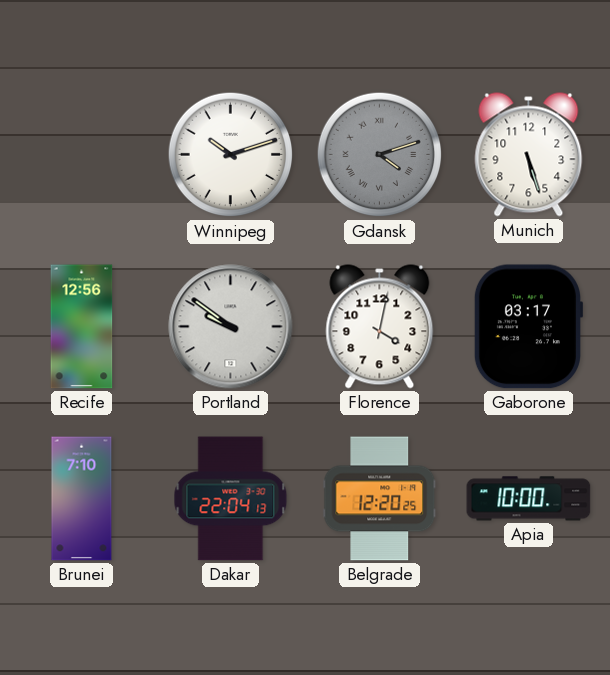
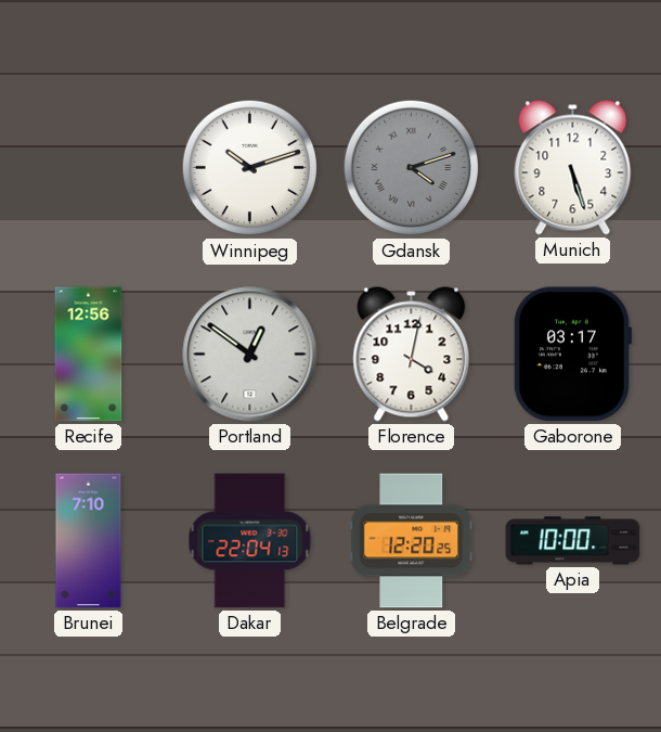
Portland: 9:51 -> 12:51 (250, 355)
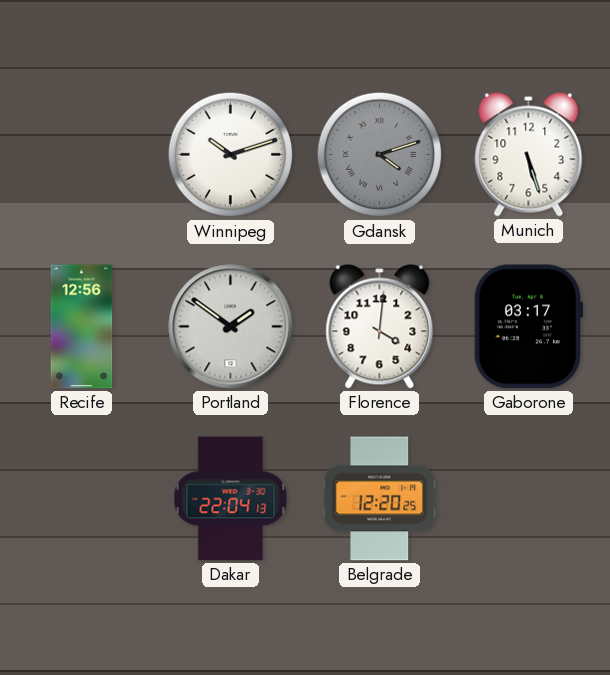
Portland: 12:51 -> 1:51 (231, 327)
Florence: 4:02 -> 4:01 (380, 327)
Brunei: 7:10 -> none (89, 541)
Apia: 10:00 -> none (573, 541)
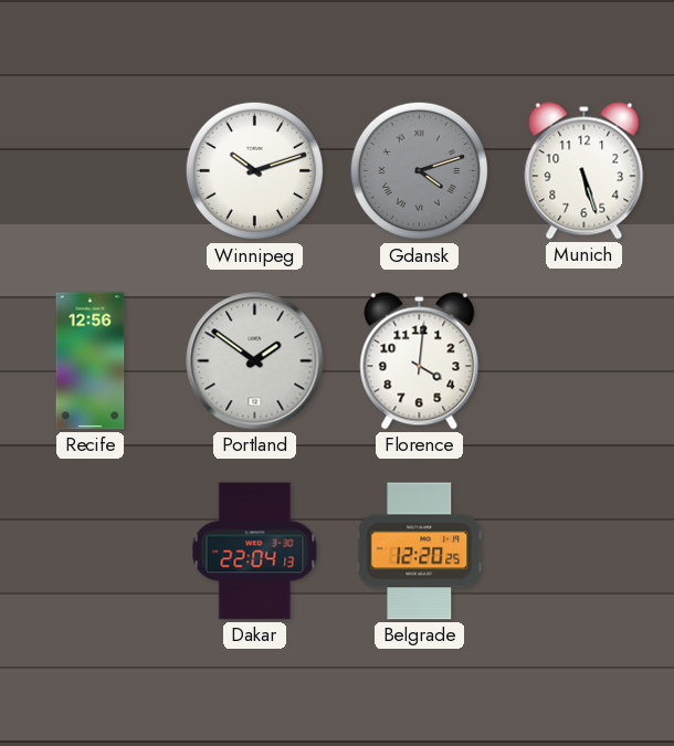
Gaborone: 03:17 -> none (528, 327)
